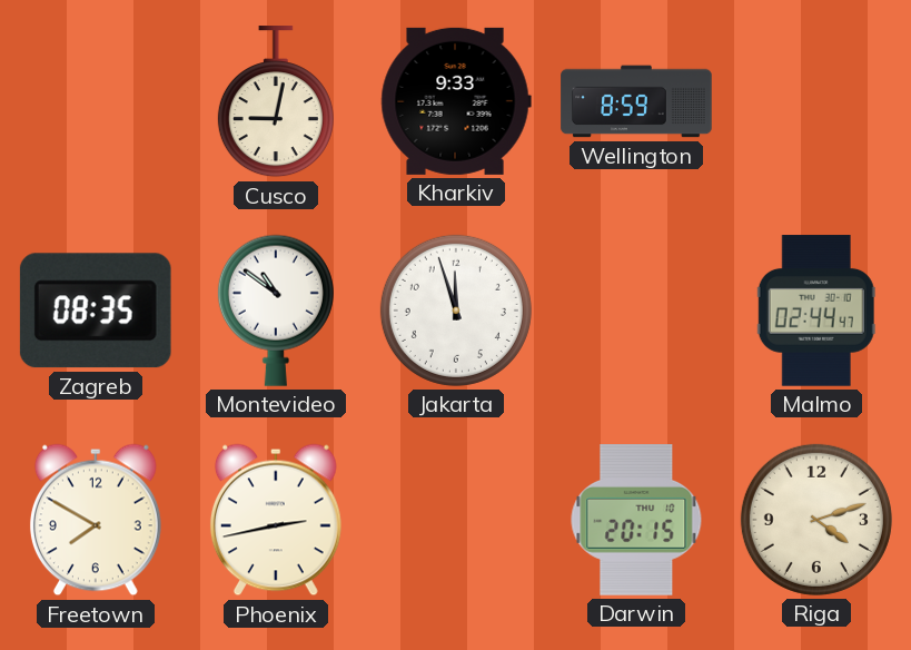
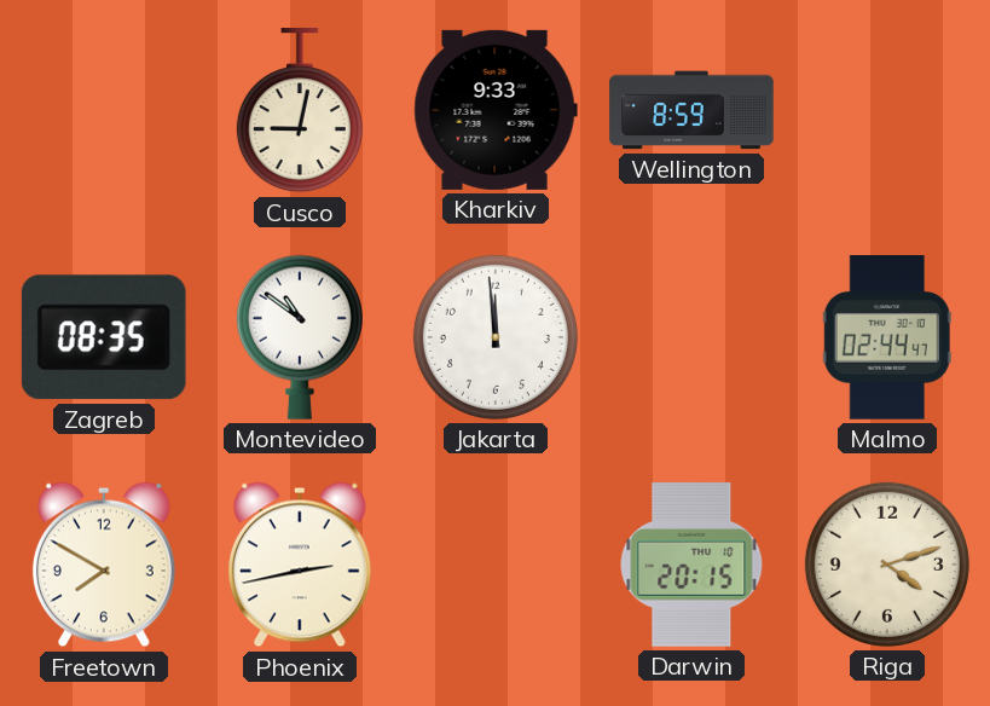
Jakarta: 11:57 -> 11:59 (496, 337)
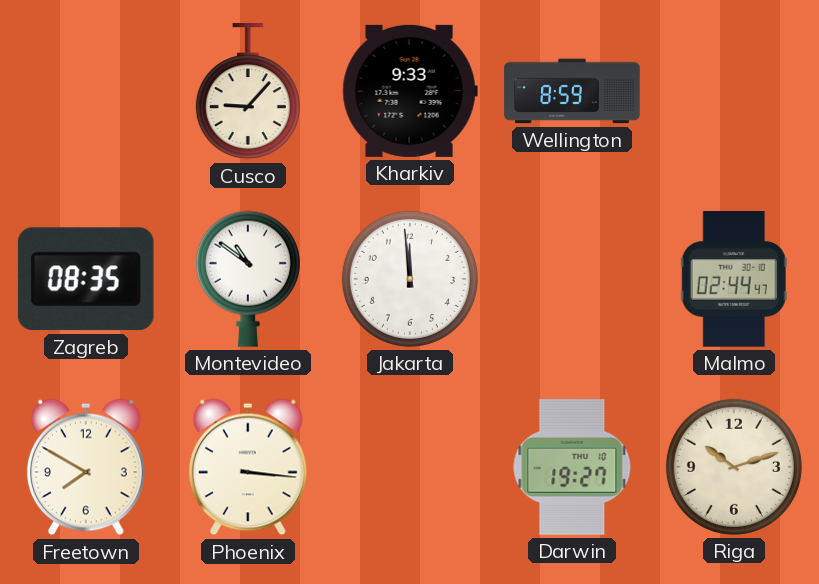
Cusco: 9:02 -> 9:07 (248, 92)
Phoenix: 2:43 -> 3:16 (248, 467)
Darwin: 20:15 -> 19:27 (572, 467)
Riga: 4:12 -> 10:12 (734, 467)
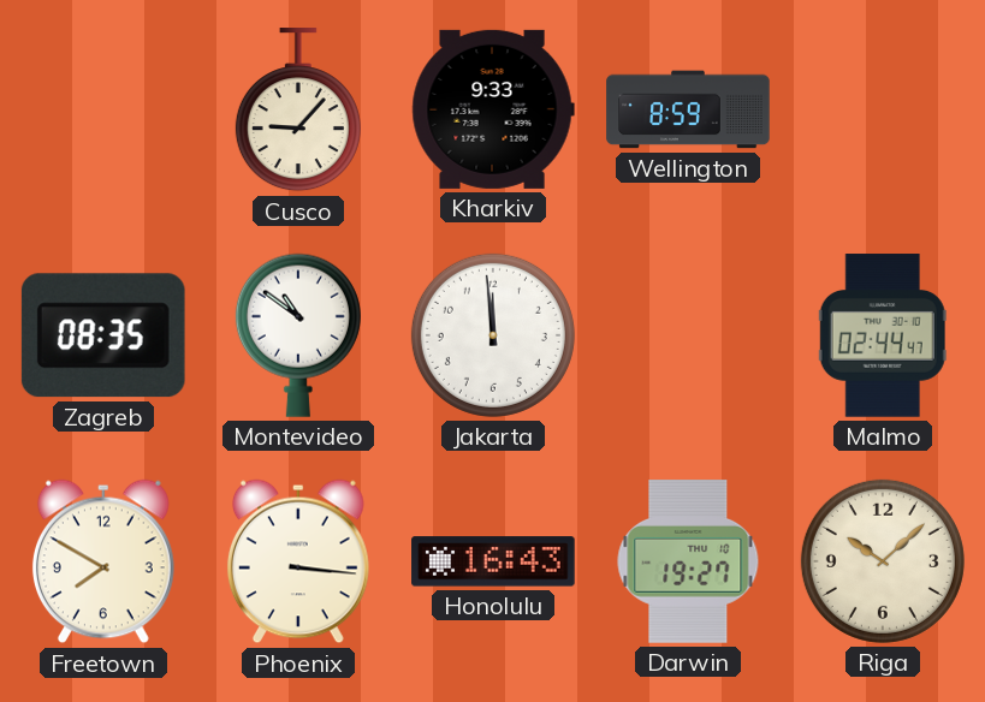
Honolulu: none -> 16:43 (493, 561)
Riga: 10:12 -> 10:08 (883, 561)
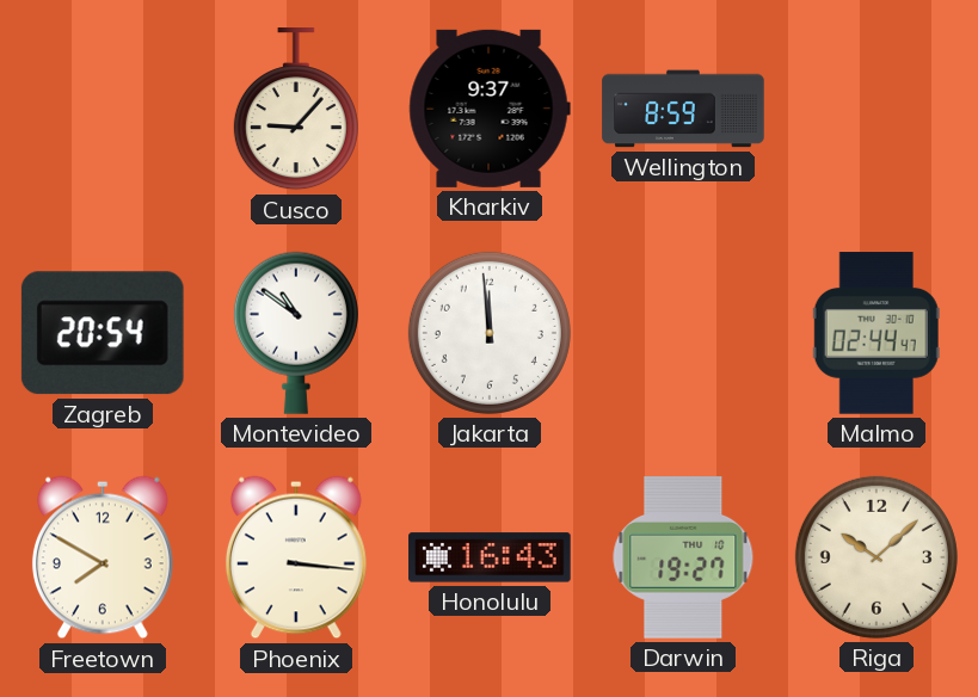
Kharkiv: 9:33 -> 9:37 (490, 109)
Zagreb: 08:35 -> 20:54 (103, 333)
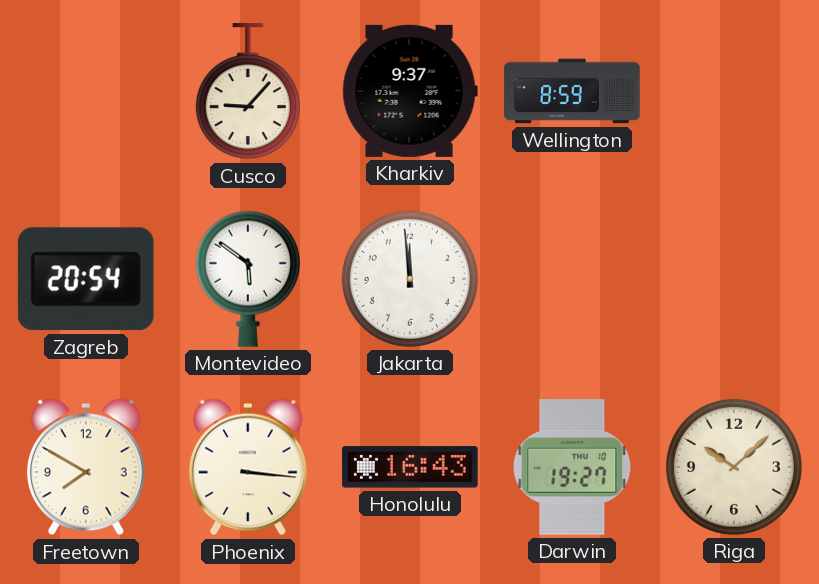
Montevideo: 10:51 -> 5:51 (248, 279)
Malmo: 02:44 -> none (876, 333)
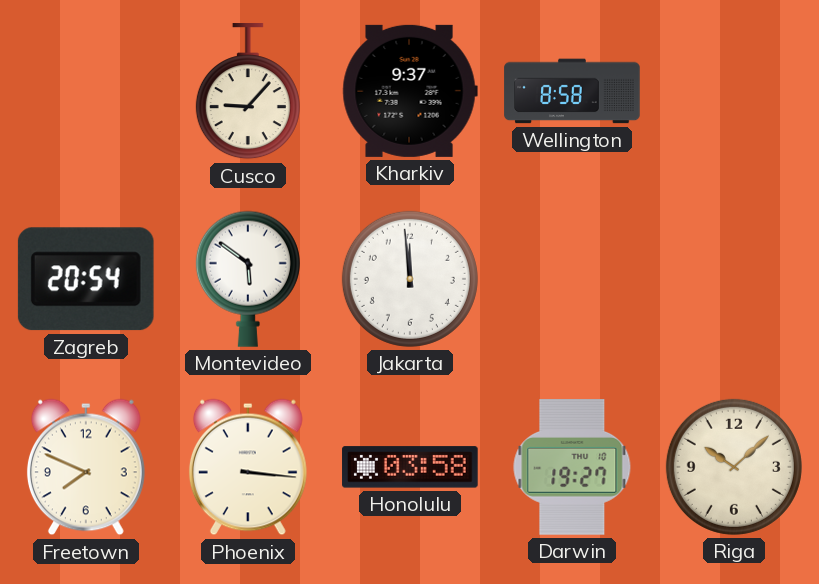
Wellington: 8:59 -> 8:58 (572, 91)
Freetown: 7:50 -> 7:49 (86, 467)
Honolulu: 16:43 -> 03:58 (410, 467)
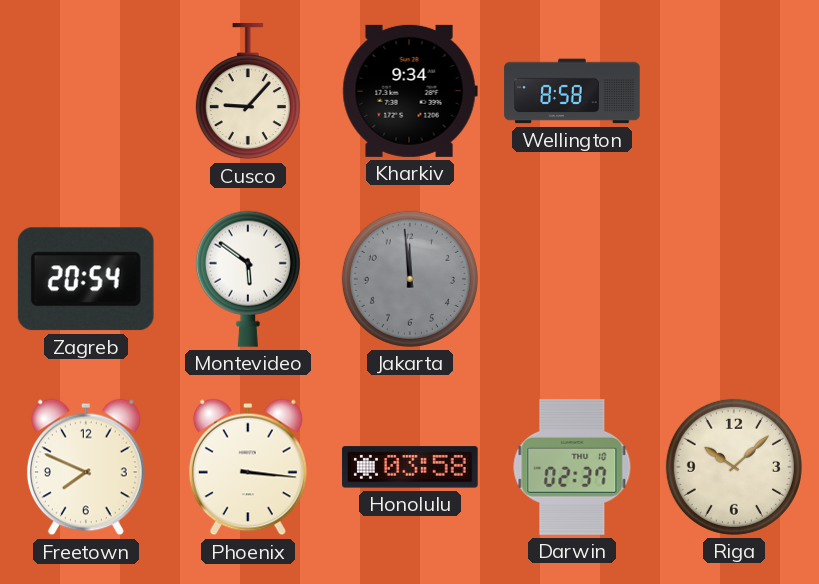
Kharkiv: 9:37 -> 9:34 (410, 91)
Jakarta dial: white -> grey (410, 279)
Darwin: 19:27 -> 02:37 (572, 467)
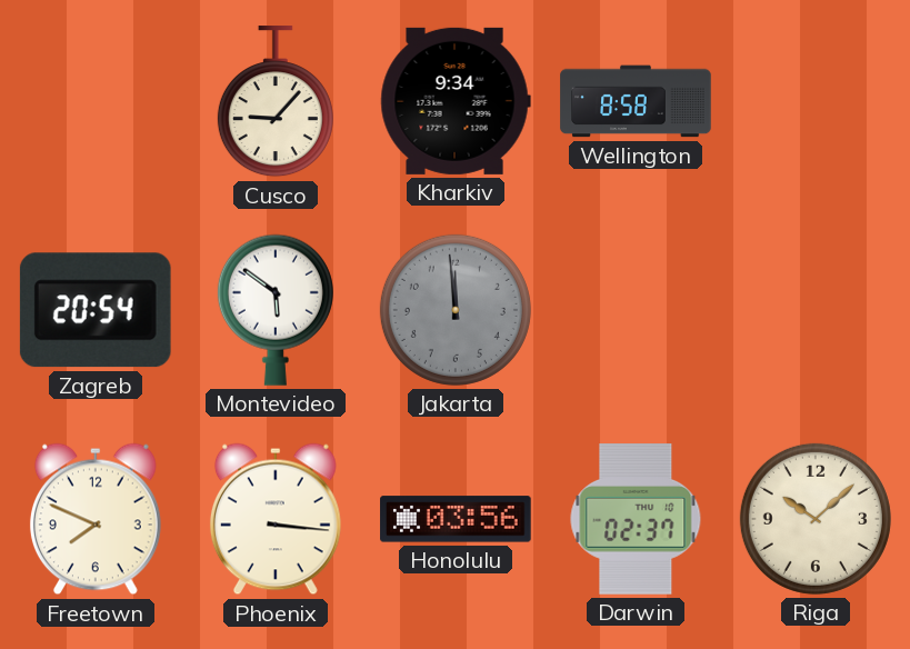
Honolulu: 03:58 -> 03:56 (456, 519)
